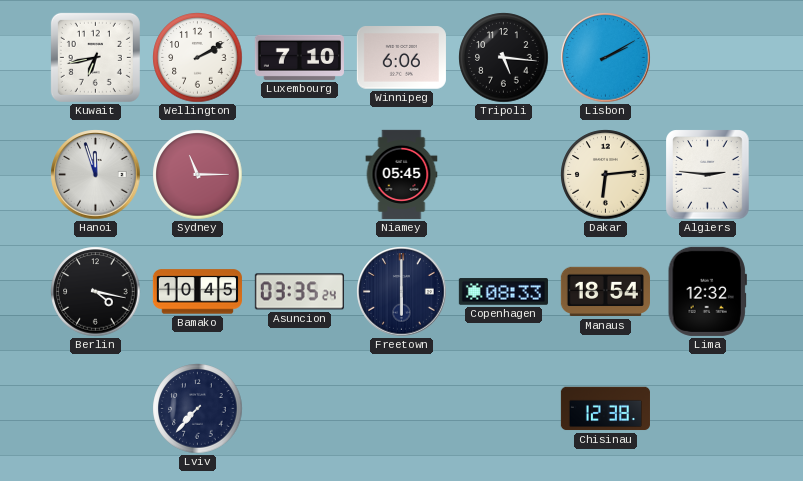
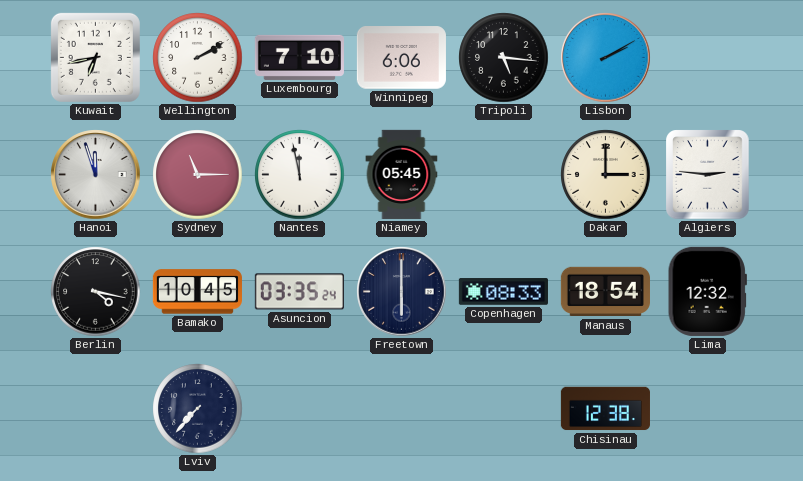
Nantes: none -> 11:58 (300, 175)
Dakar: 6:14 -> 3:00 (606, 175)
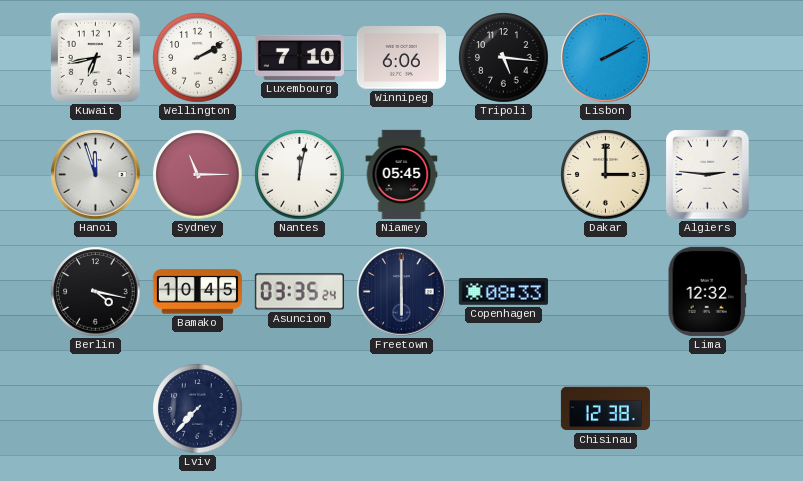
Nantes: 11:58 -> 12:02 (300, 175)
Manaus: 18:54 -> none (605, 292)
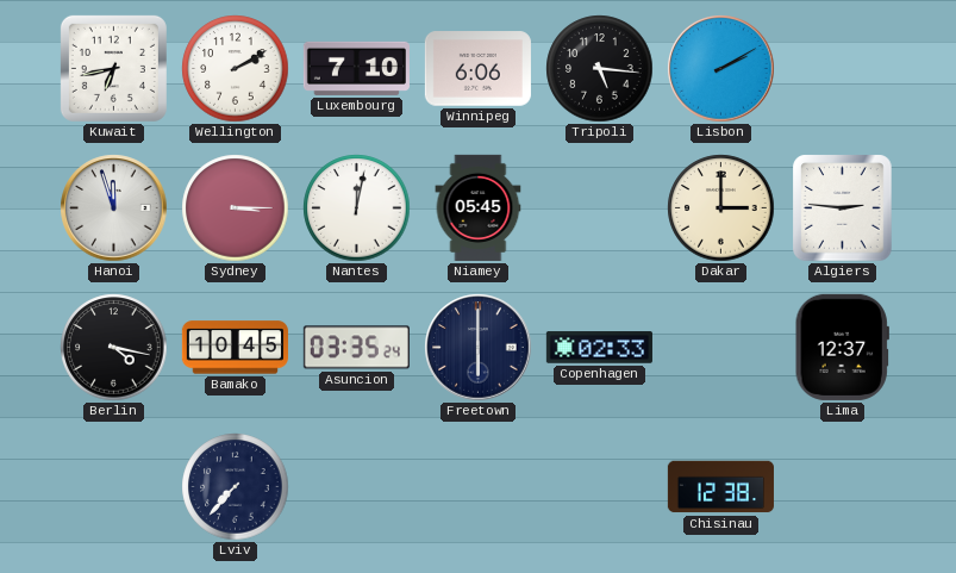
Sydney: 11:15 -> 3:15 (236, 208)
Copenhagen: 08:33 -> 02:33 (599, 348)
Lima: 12:32 -> 12:37 (842, 347)
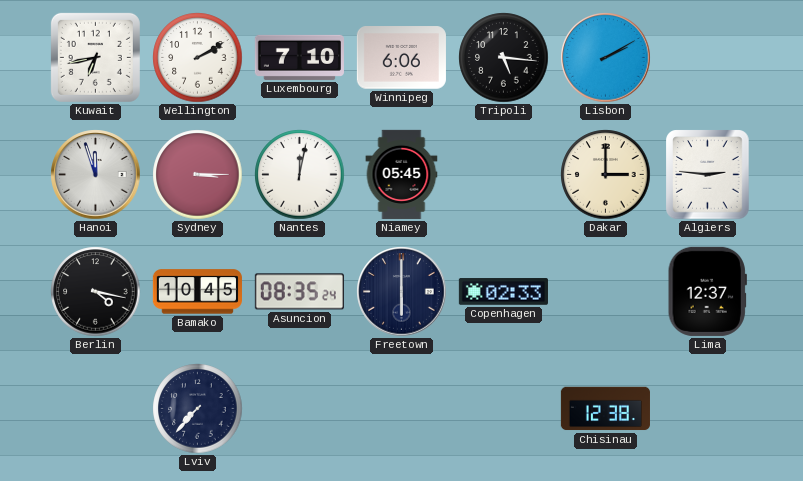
Asuncion: 03:35 -> 08:35 (299, 292)
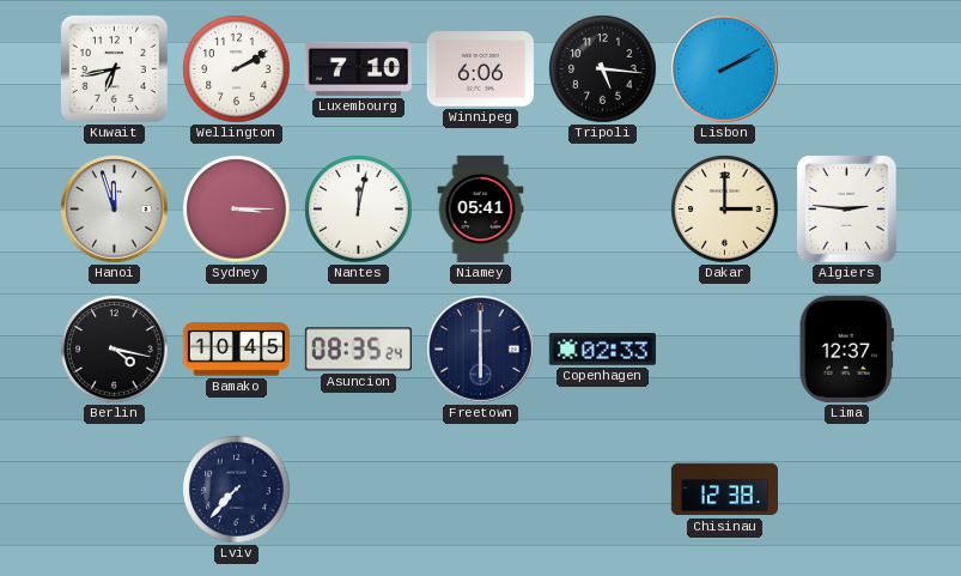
Niamey: 05:45 -> 05:41 (481, 208)
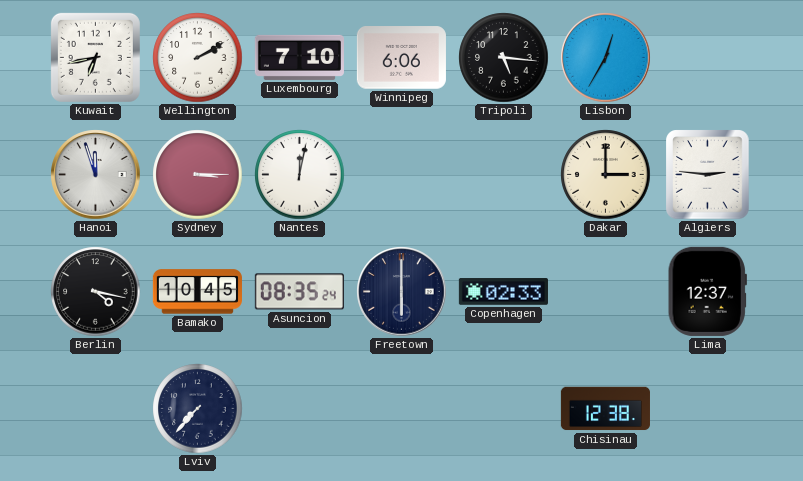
Lisbon: 2:10 -> 12:35 (606, 58)
Niamey: 05:41 -> none (481, 208)
